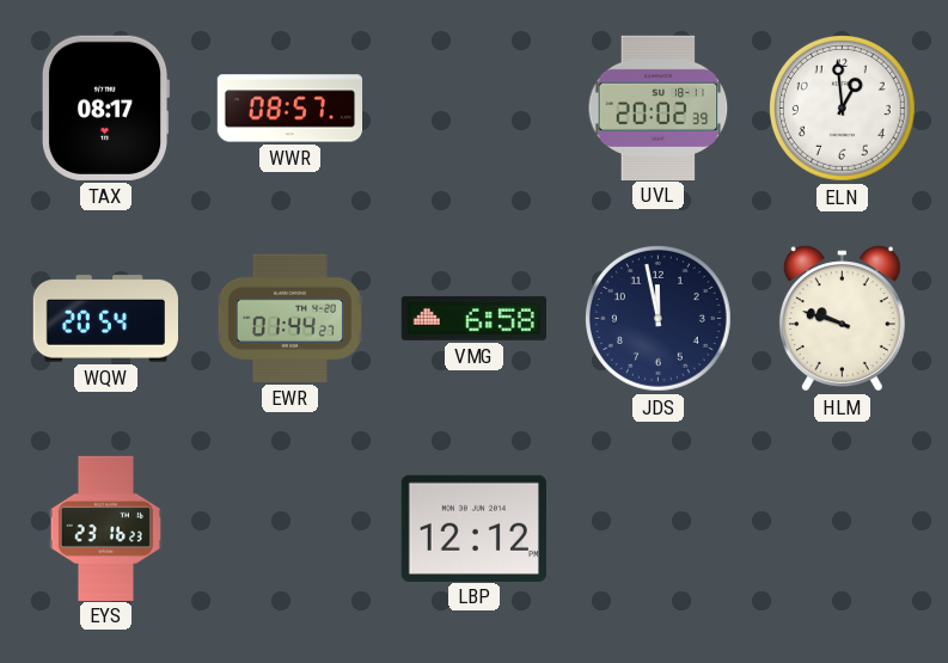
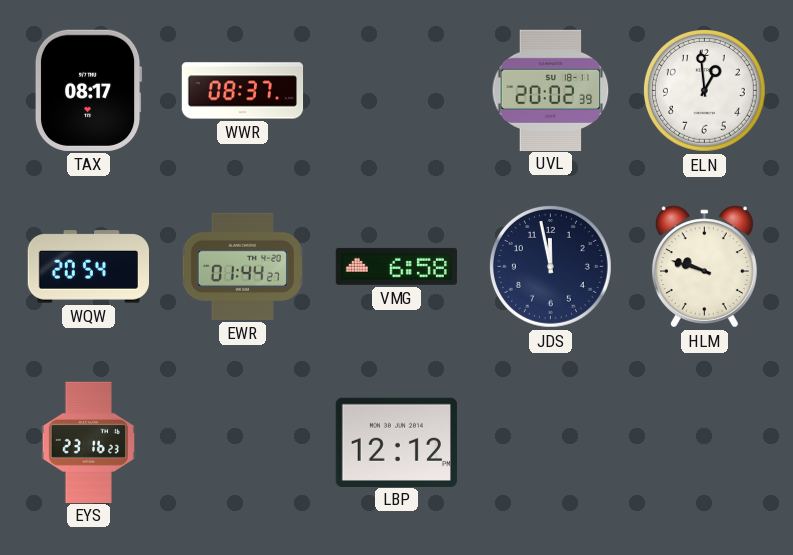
WWR: 08:57 -> 08:37 (243, 91)
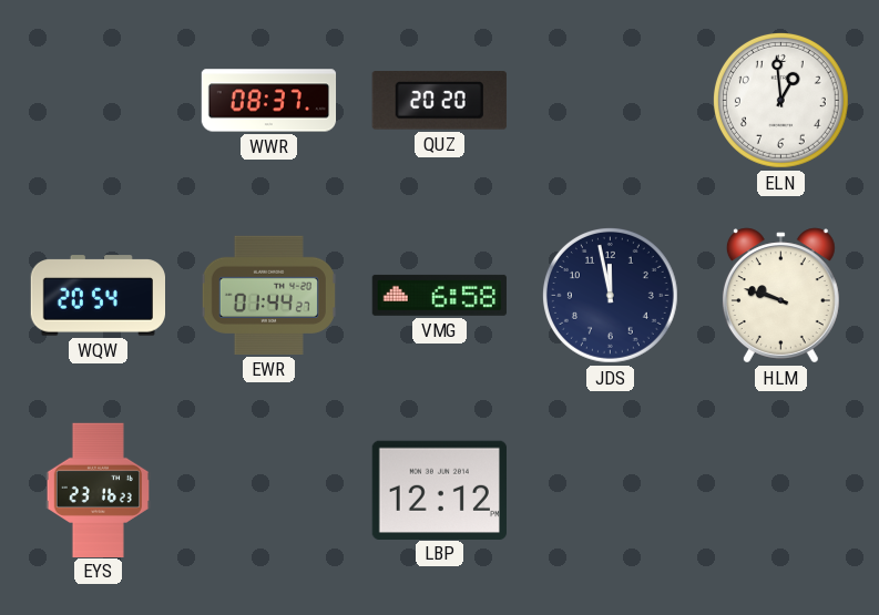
TAX: 08:17 -> none (88, 90)
QUZ: none -> 20:20 (439, 101)
UVL: 20:02 -> none (551, 90)
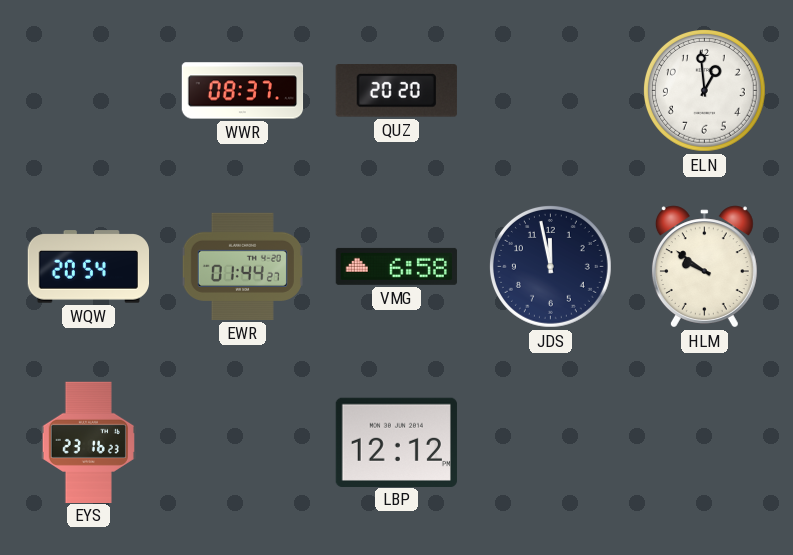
HLM: 9:48 -> 9:51 (704, 267)
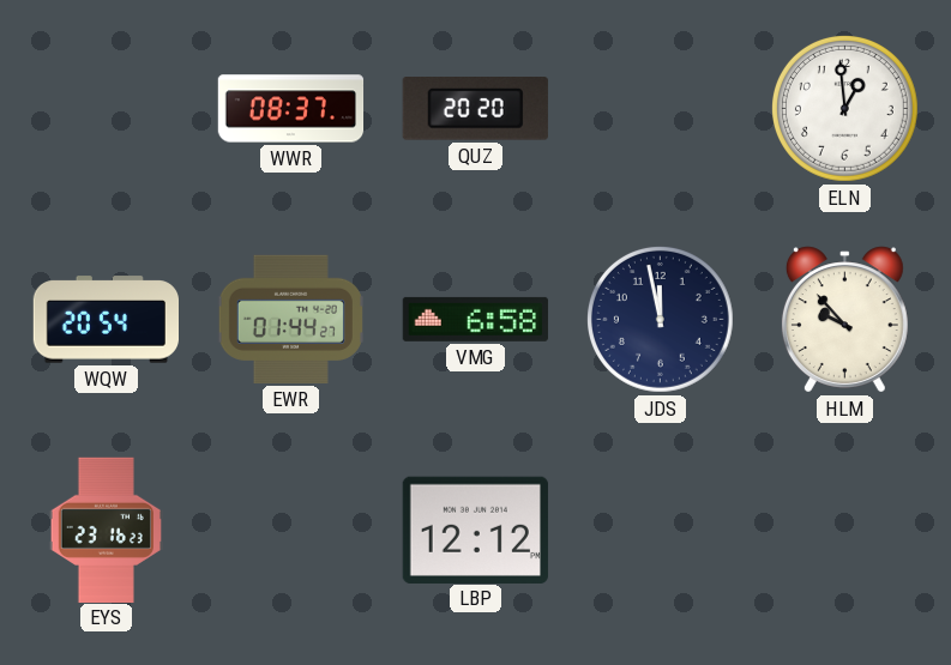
HLM: 9:51 -> 9:53 (844, 320)
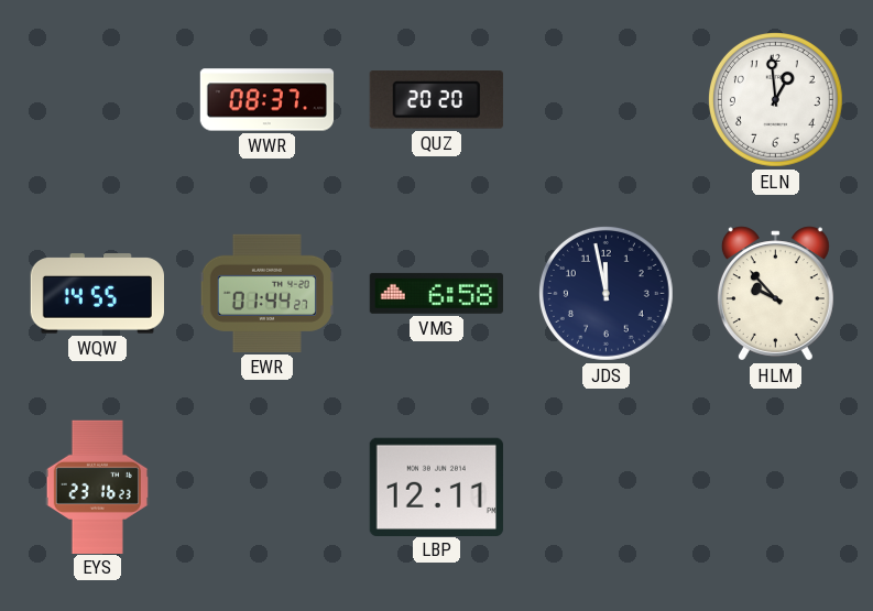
WQW: 20:54 -> 14:55 (97, 294)
LBP: 12:12 -> 12:11 (436, 487)
